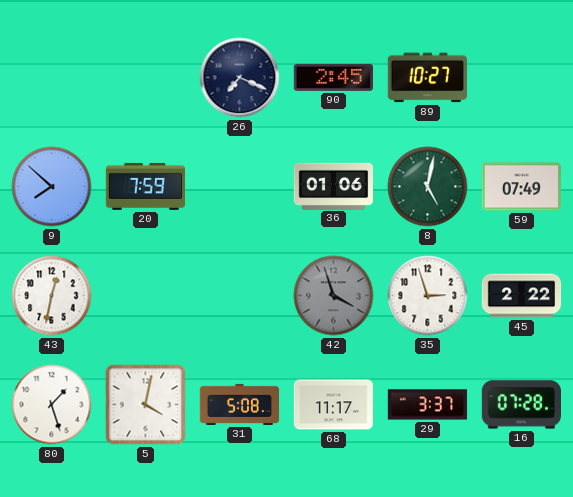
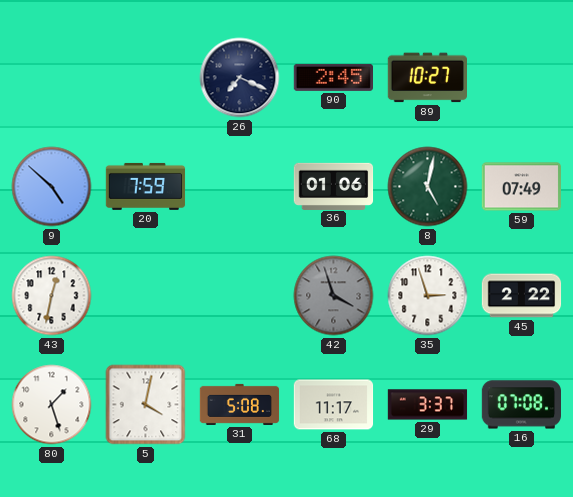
9: 7:52 -> 4:52 (52, 187)
16: 07:28 -> 07:08 (521, 405)
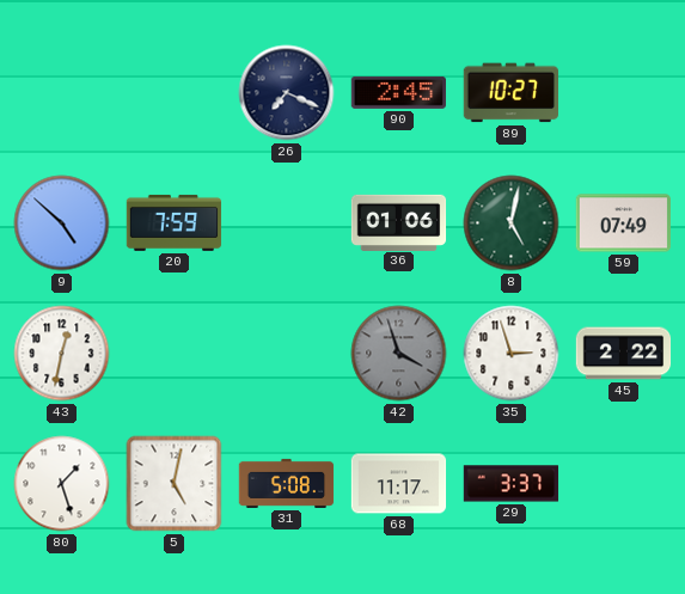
5: 4:02 -> 5:02 (175, 484)
16: 07:08 -> none (521, 405)
